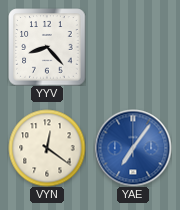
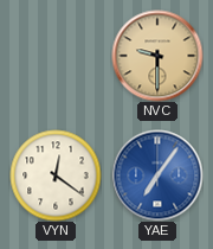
YYV: 8:23 -> none (47, 47)
NVC: none -> 9:30 (157, 56)
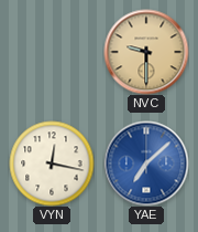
VYN: 12:21 -> 12:17 (52, 164)
YAE: 7:06 -> 7:08 (146, 164)
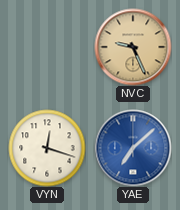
NVC: 9:30 -> 9:26 (133, 47)
VYN: 12:17 -> 12:18 (47, 148)
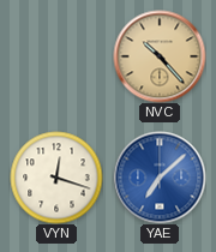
NVC: 9:26 -> 10:23 (160, 56)
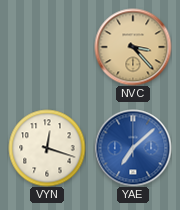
NVC: 10:23 -> 3:23 (133, 47)
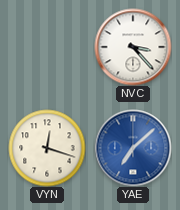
NVC dial: champagne -> white (133, 47)
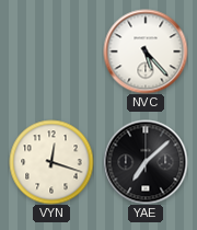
NVC: 3:23 -> 5:23 (146, 51)
YAE dial: blue -> black (146, 162)
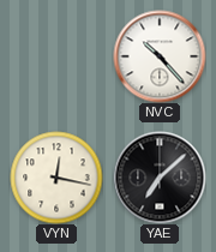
NVC: 5:23 -> 10:23 (160, 56)
VYN: 12:18 -> 12:17 (56, 178)
